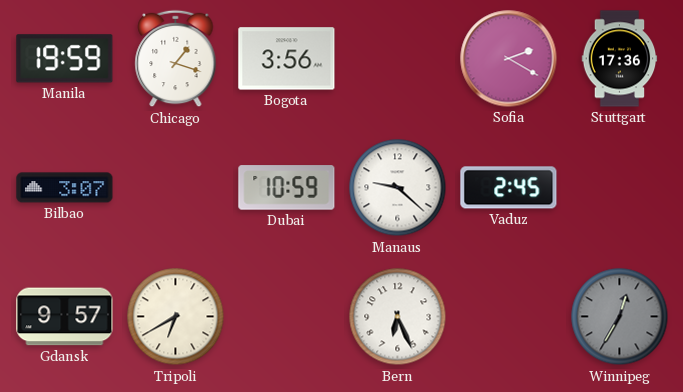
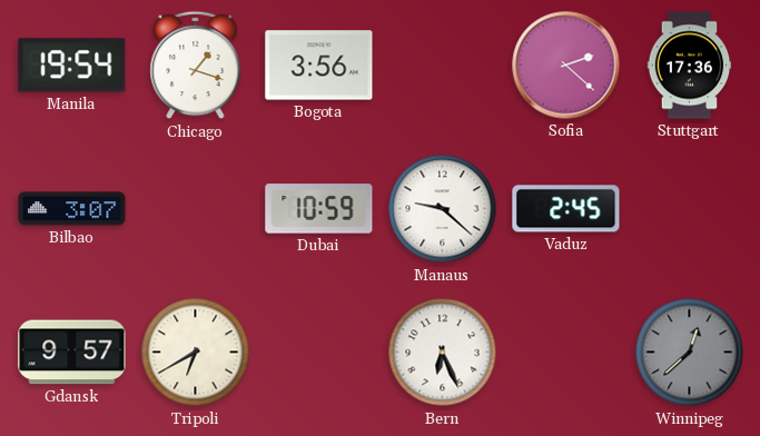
Manila: 19:59 -> 19:54 (72, 66)
Sofia: 2:20 -> 2:22 (566, 66)
Winnipeg: 12:35 -> 12:38 (690, 353)
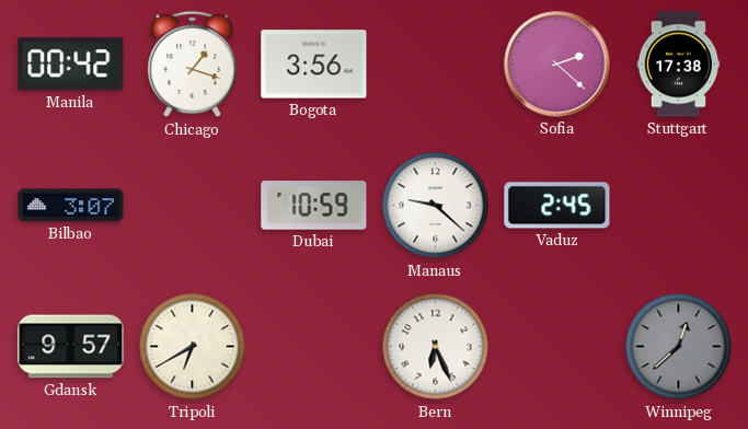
Manila: 19:54 -> 00:42 (71, 65)
Stuttgart: 17:36 -> 17:38 (679, 65)
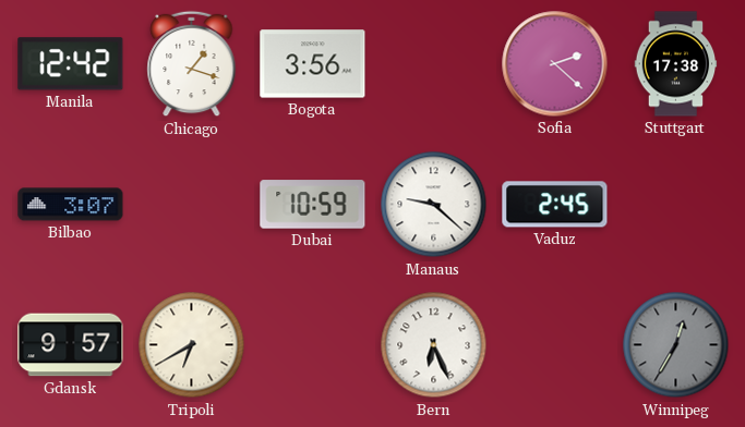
Manila: 00:42 -> 12:42 (71, 64)
Winnipeg: 12:38 -> 12:35 (676, 345)
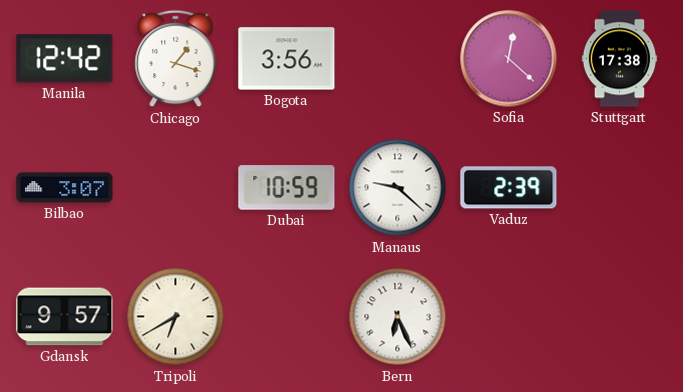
Sofia: 2:22 -> 12:22 (509, 59)
Vaduz: 2:45 -> 2:39 (509, 188)
Winnipeg: 12:35 -> none (676, 345)
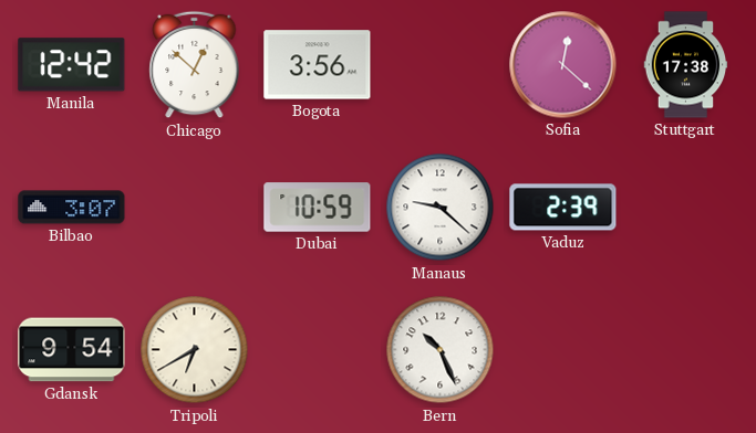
Chicago: 1:18 -> 12:52 (195, 65)
Gdansk: 9:57 -> 9:54 (72, 350)
Bern: 6:26 -> 10:26 (441, 350)
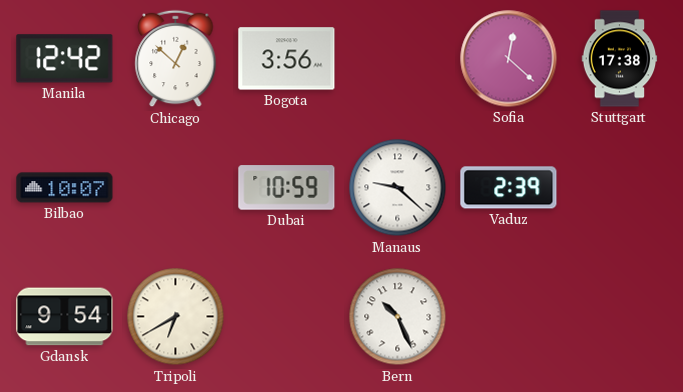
Bilbao: 3:07 -> 10:07 (65, 188)
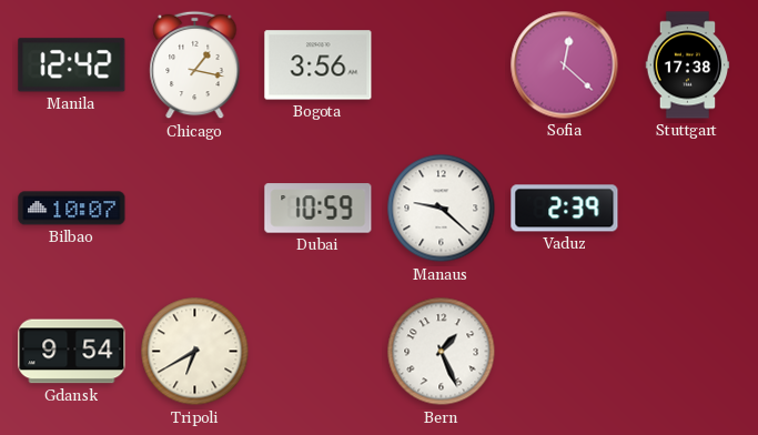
Chicago: 12:52 -> 1:17 (195, 65)
Bern: 10:26 -> 1:26 (442, 352)
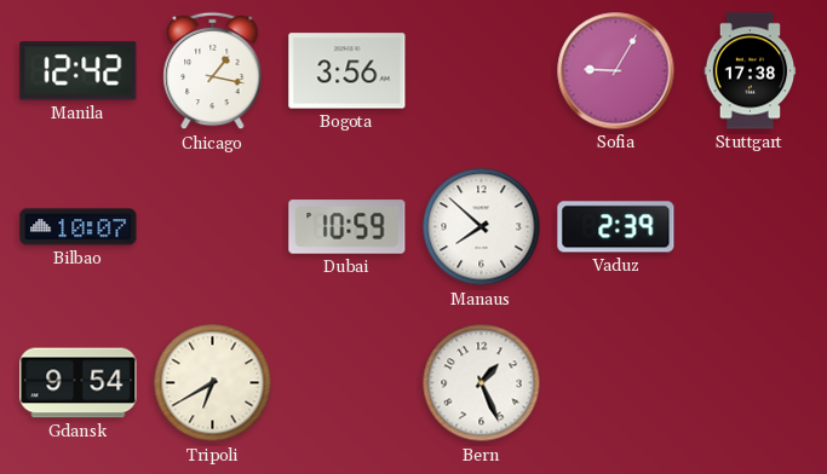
Sofia: 12:22 -> 9:05 (616, 71)
Manaus: 9:22 -> 7:52 (482, 227)
